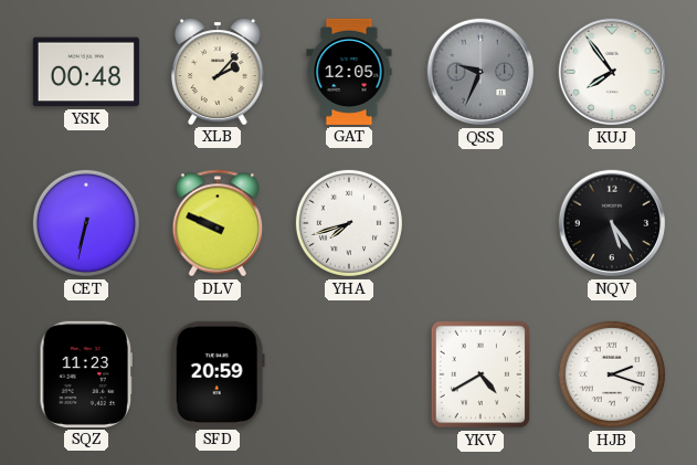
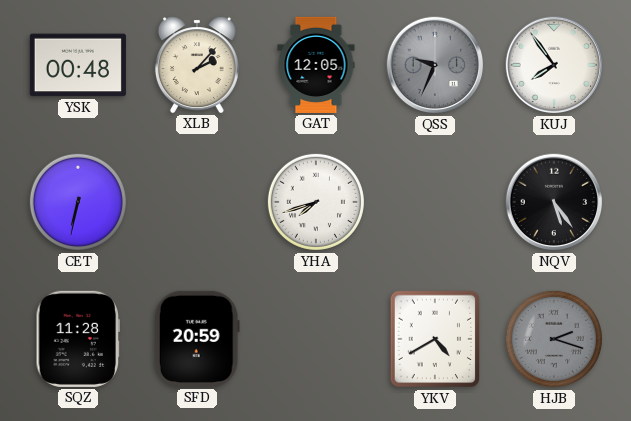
DLV: 9:49 -> none (218, 223)
SQZ: 11:23 -> 11:28 (78, 339)
HJB dial: white -> grey (554, 339)
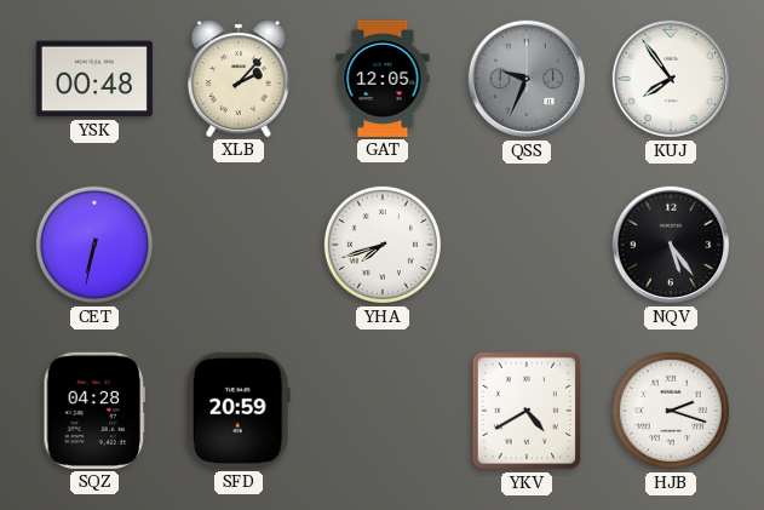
SQZ: 11:28 -> 04:28 (94, 411)
HJB dial: grey -> white (671, 411)
